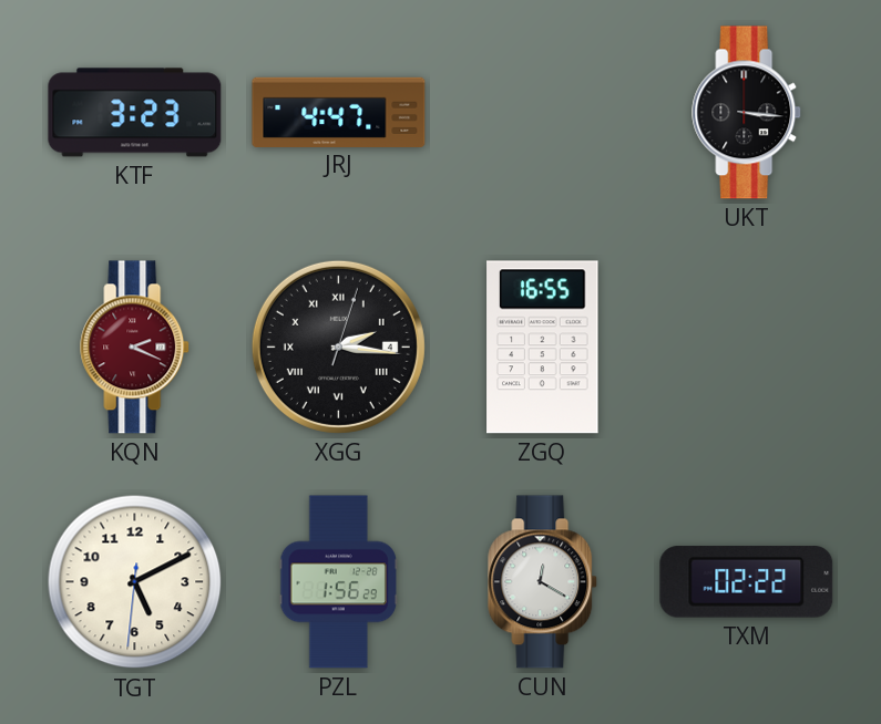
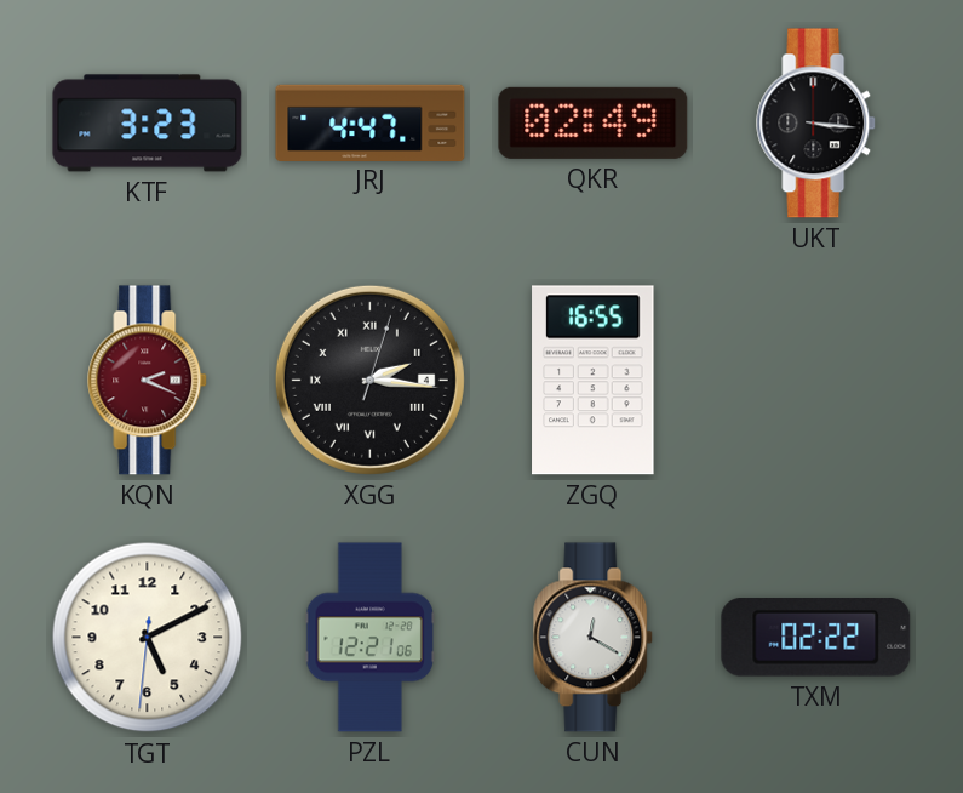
QKR: none -> 02:49 (594, 122)
PZL: 1:56 -> 12:21 (369, 638)
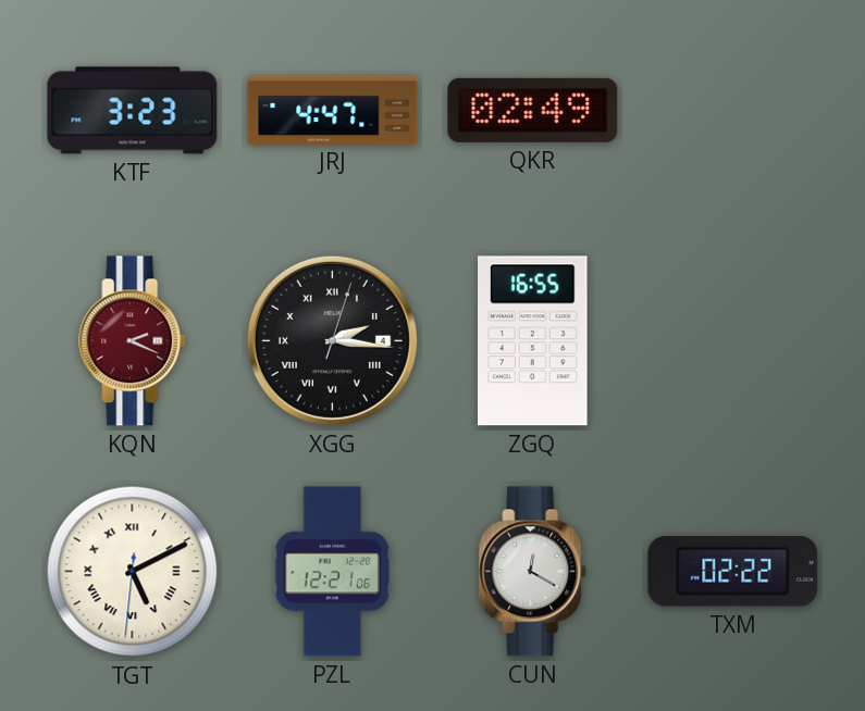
UKT: 3:16 -> none (816, 124)
TGT numerals: Arabic -> Roman (133, 572)
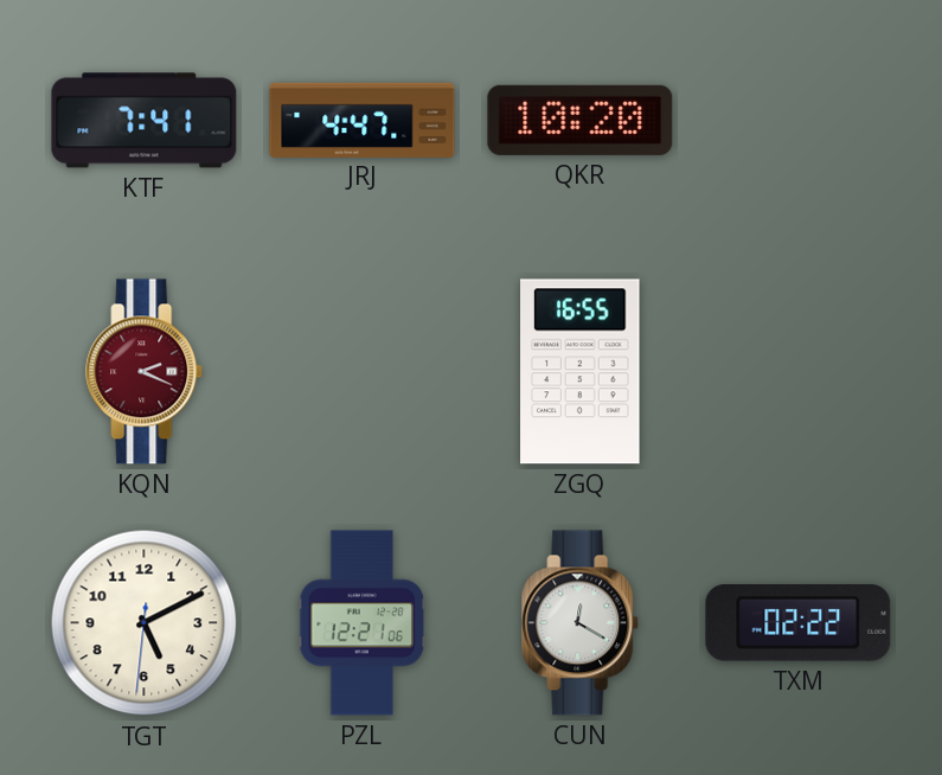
KTF: 3:23 -> 7:41 (145, 121)
QKR: 02:49 -> 10:20 (581, 120)
XGG: 2:16 -> none (332, 340)
TGT numerals: Roman -> Arabic (145, 623)
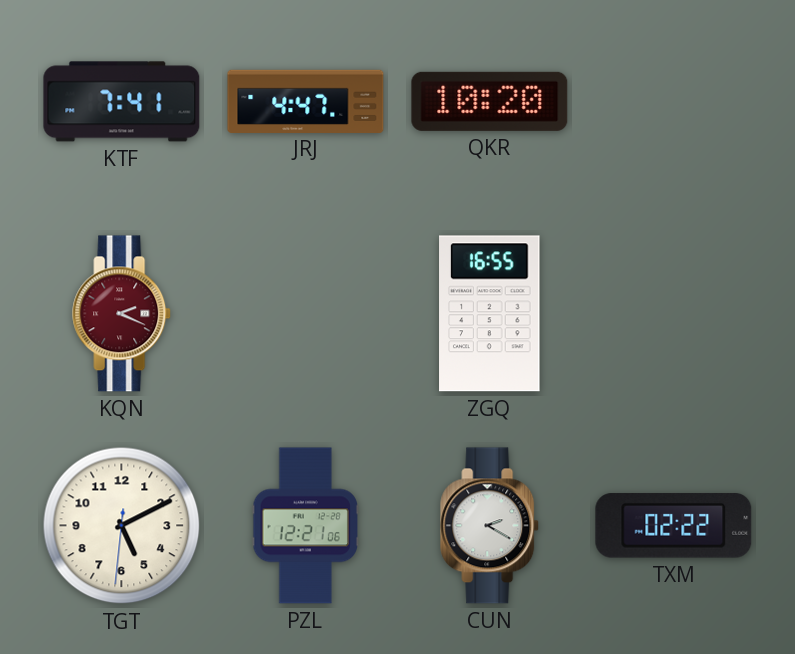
CUN: 12:20 -> 2:20 (490, 526)
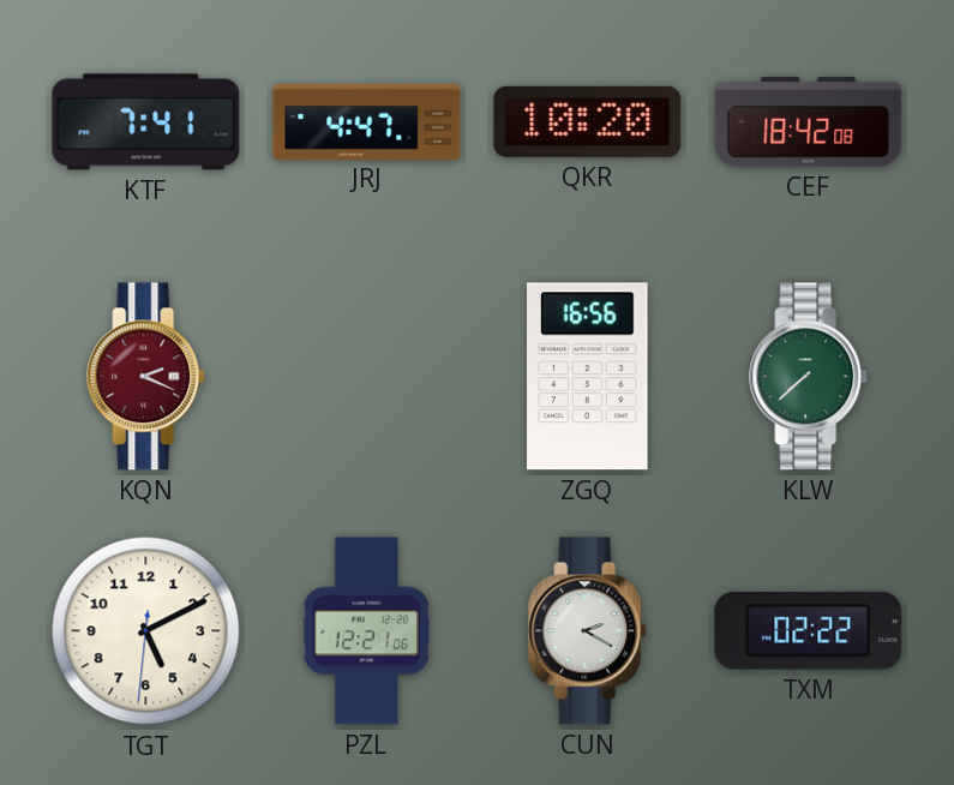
CEF: none -> 18:42 (809, 122)
ZGQ: 16:55 -> 16:56 (588, 377)
KLW: none -> 7:38 (809, 377)
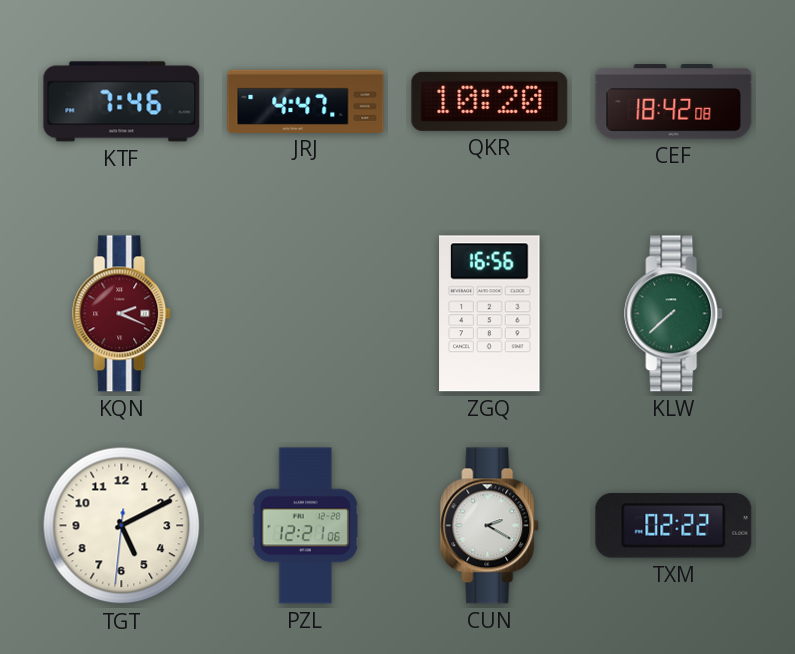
KTF: 7:41 -> 7:46 (122, 102)
